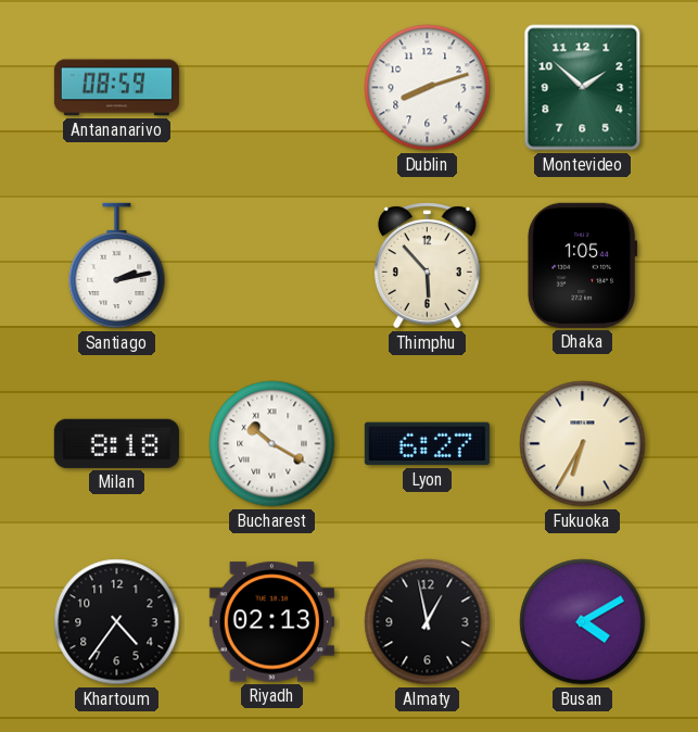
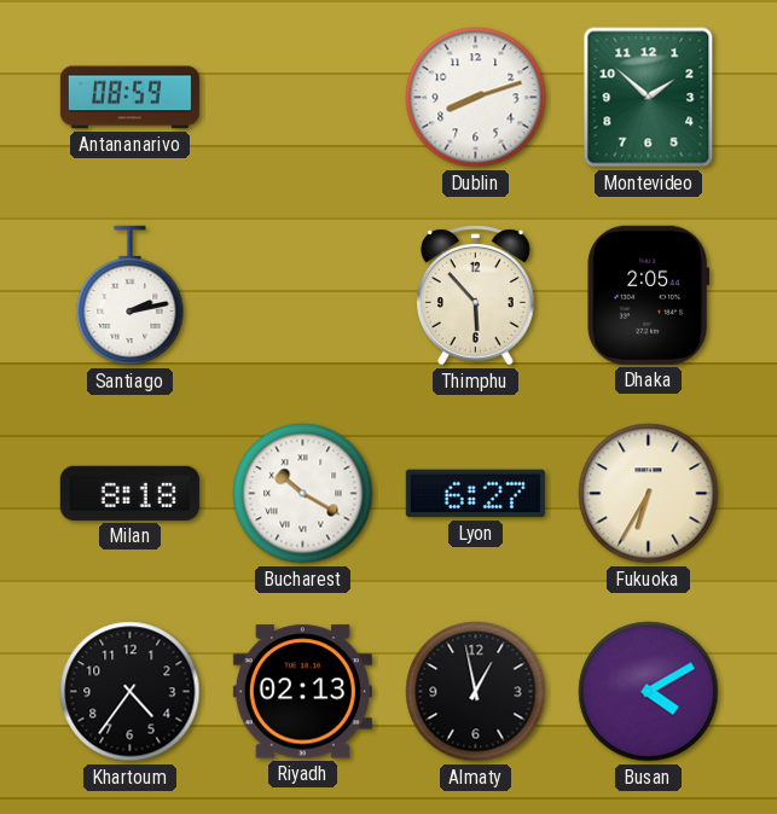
Dhaka: 1:05 -> 2:05 (649, 295)
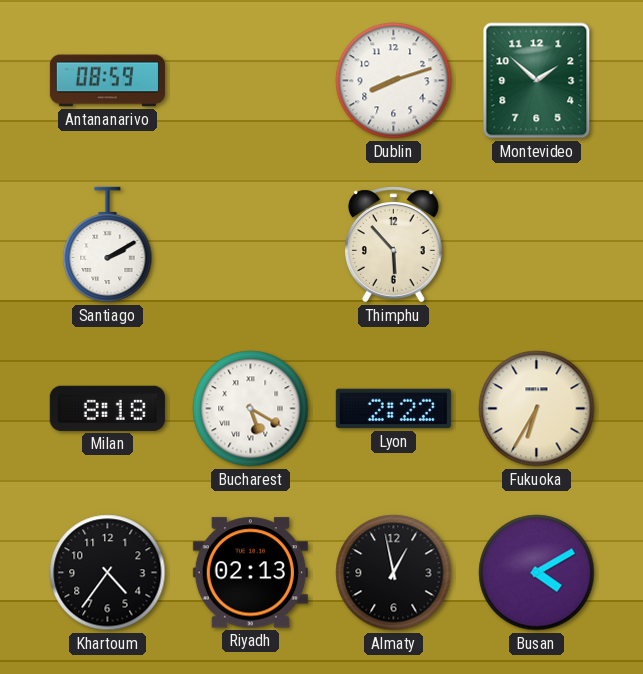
Santiago: 2:13 -> 2:10 (108, 245)
Dhaka: 2:05 -> none (649, 295)
Bucharest: 10:20 -> 5:20 (251, 409)
Lyon: 6:27 -> 2:22 (393, 409)
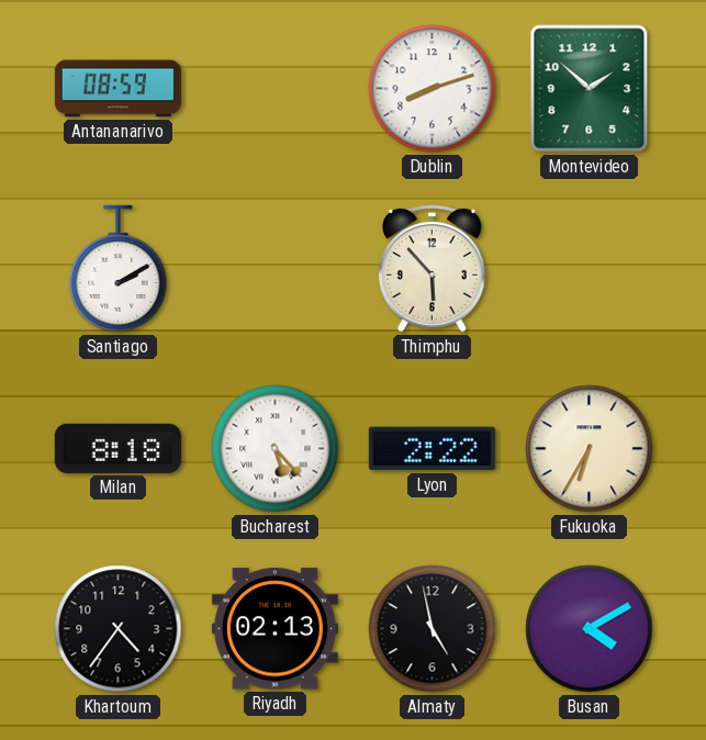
Bucharest: 5:20 -> 5:23 (276, 449)
Almaty: 12:58 -> 4:58 (433, 629)
